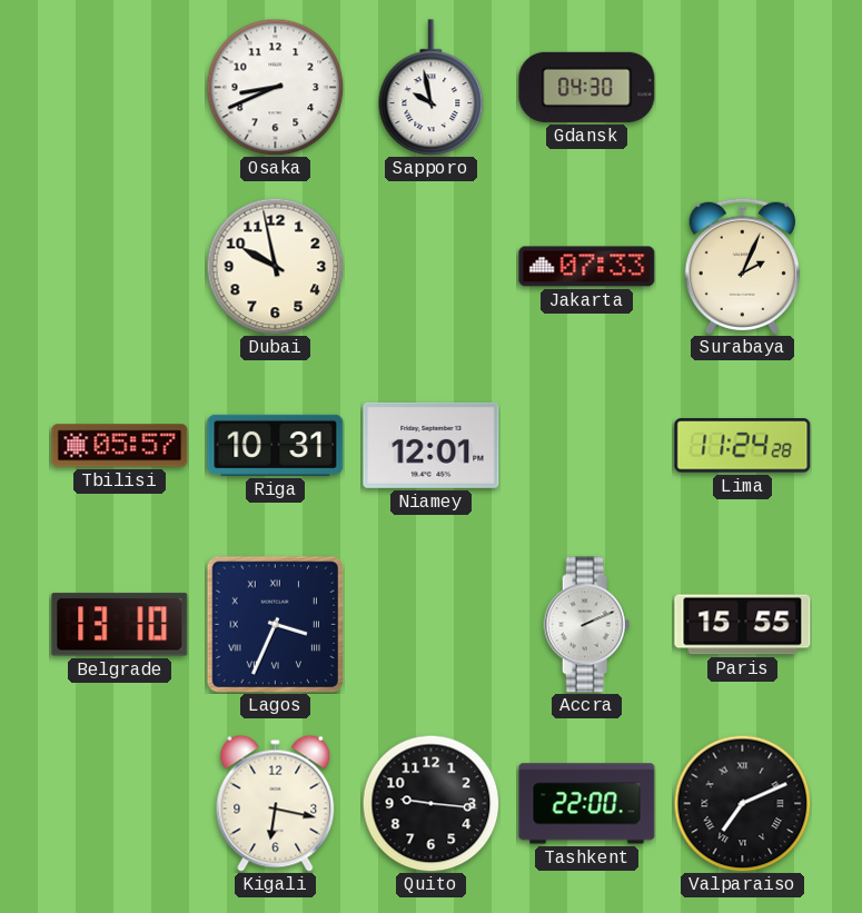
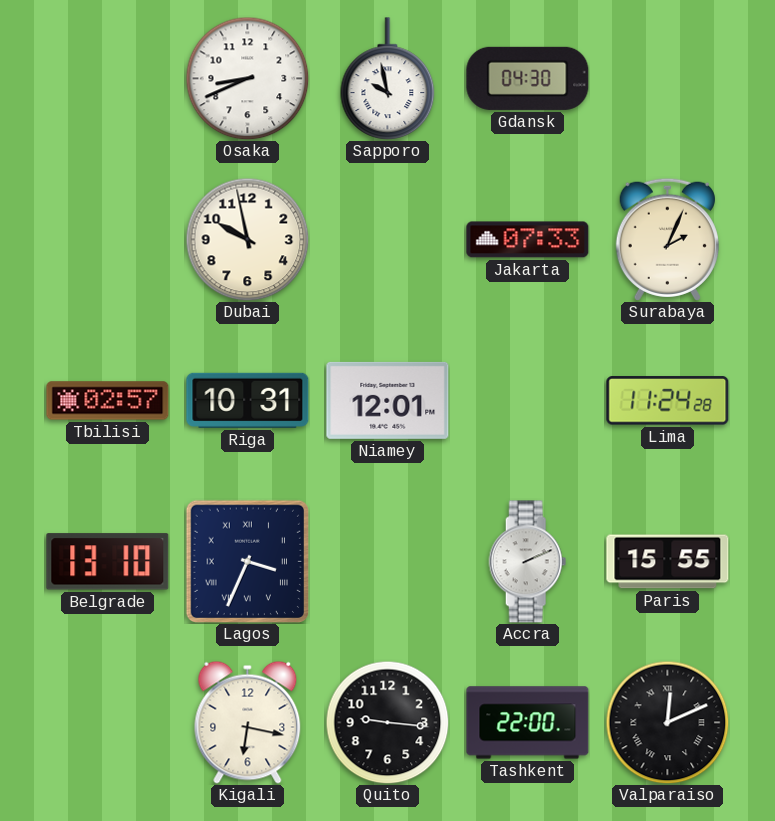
Tbilisi: 05:57 -> 02:57 (108, 401)
Valparaiso: 7:11 -> 12:11 (667, 722)
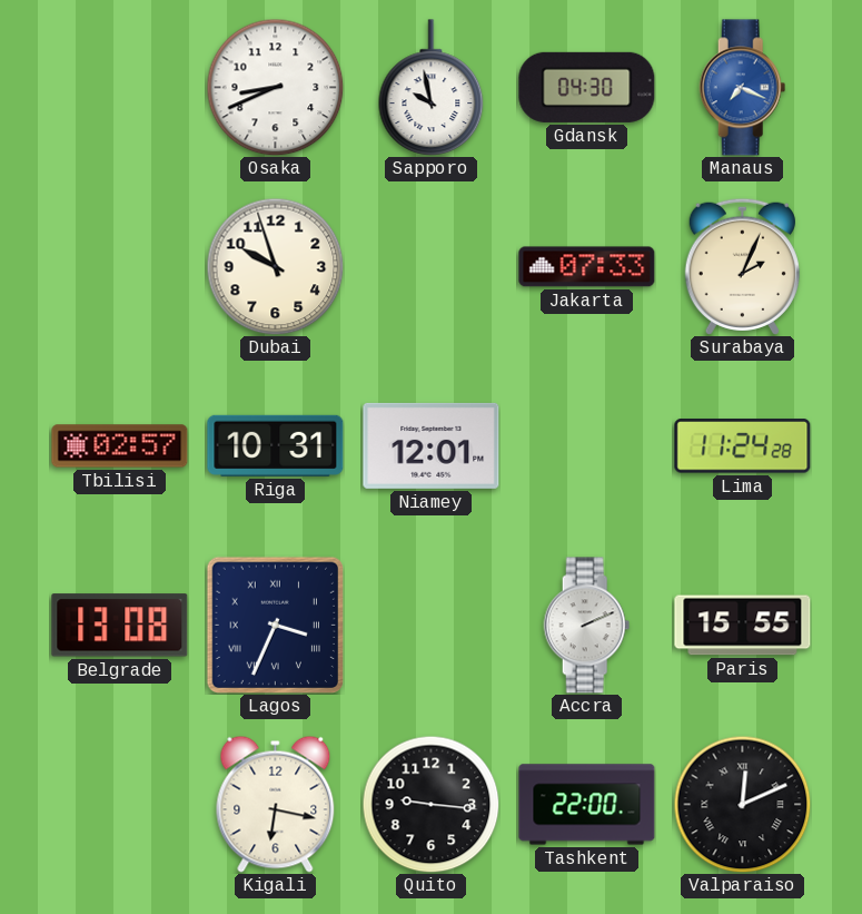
Manaus: none -> 7:19 (743, 88)
Dubai: 9:58 -> 9:57 (275, 266)
Belgrade: 13:10 -> 13:08 (120, 626)
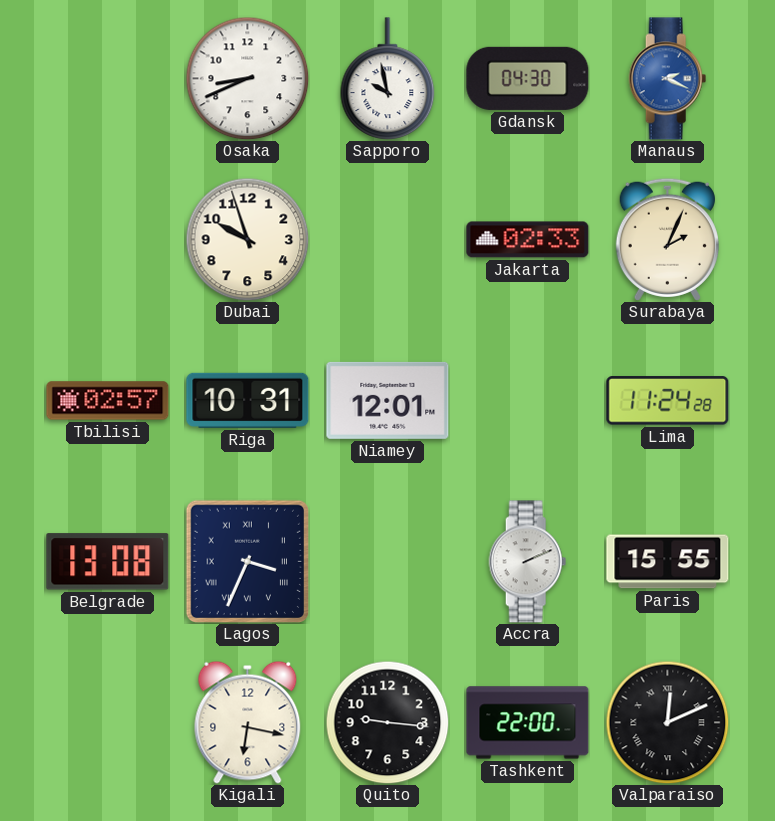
Manaus: 7:19 -> 2:19 (668, 79)
Jakarta: 07:33 -> 02:33 (528, 240)
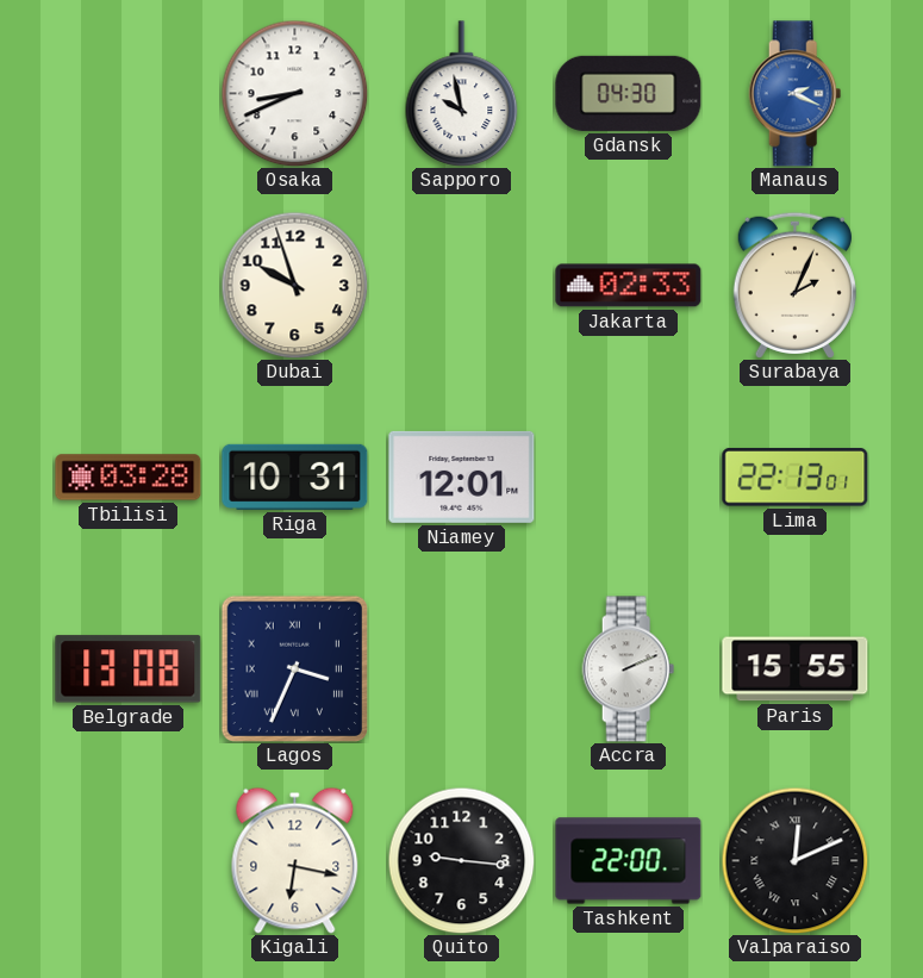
Tbilisi: 02:57 -> 03:28 (129, 478)
Lima: 11:24 -> 22:13 (796, 478)
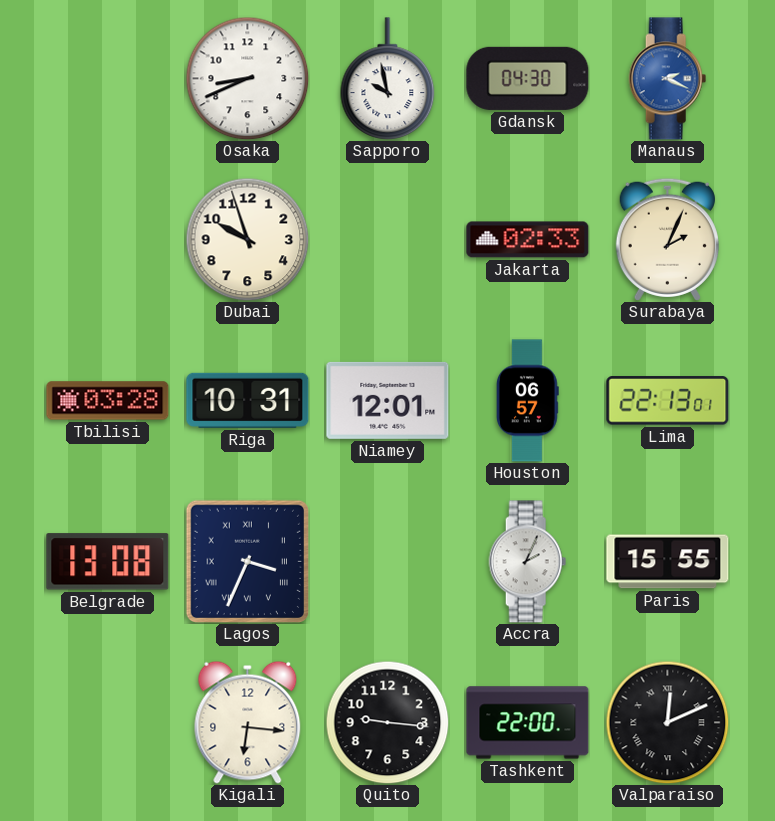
Houston: none -> 06:57 (528, 401)
Accra: 2:11 -> 2:04 (528, 562)
Kigali: 6:17 -> 6:16 (248, 722)
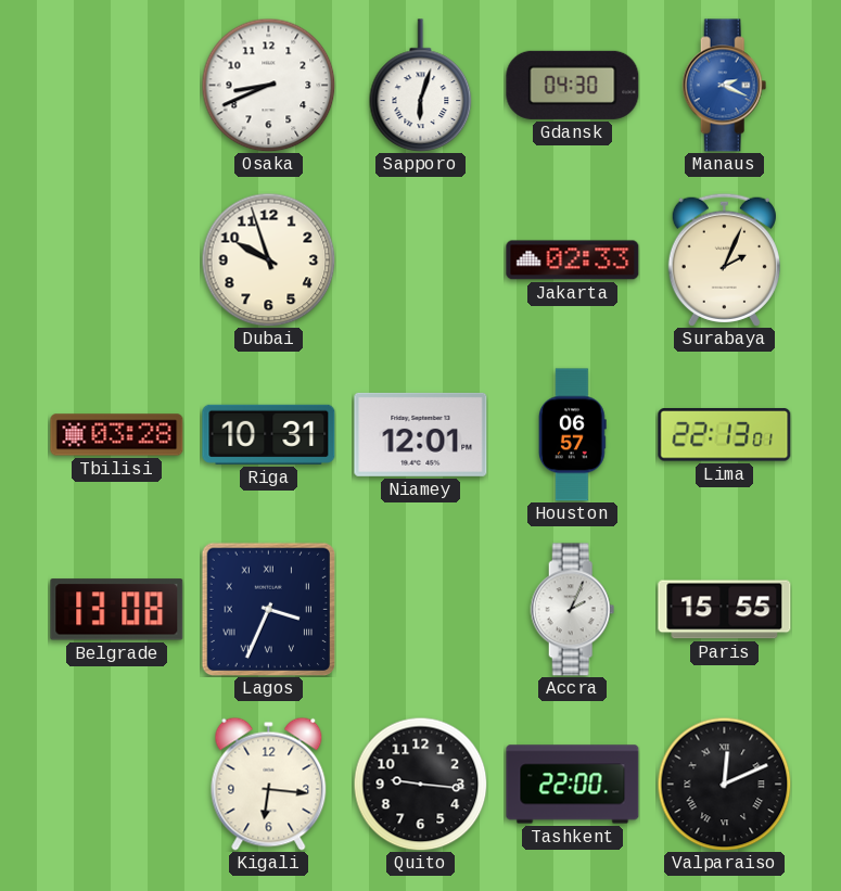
Sapporo: 9:58 -> 6:03 (421, 86)
